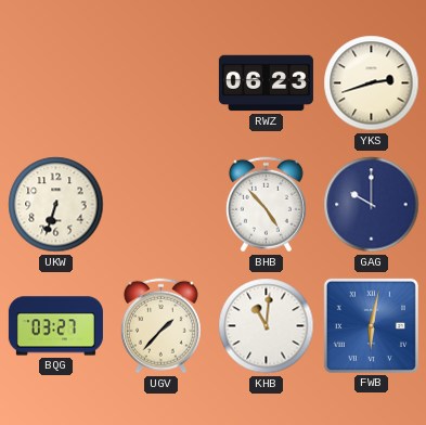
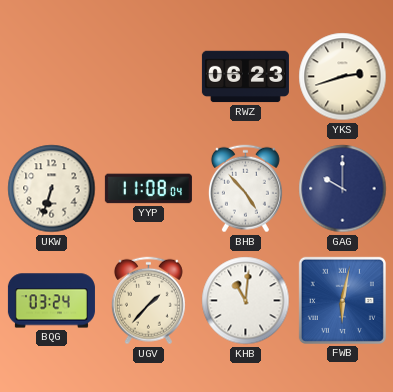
YYP: none -> 11:08 (148, 189)
BQG: 03:27 -> 03:24 (51, 301)
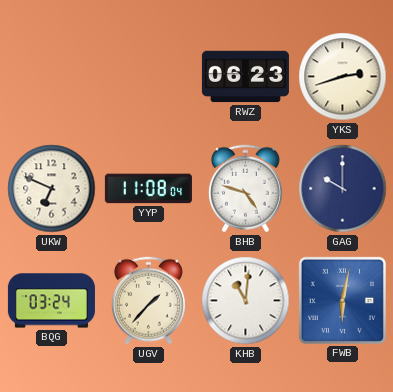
UKW: 6:33 -> 6:49 (52, 189)
BHB: 4:53 -> 4:48 (245, 189)
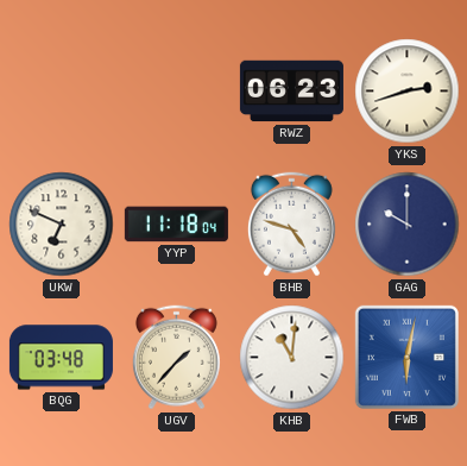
YYP: 11:08 -> 11:18 (176, 225)
BQG: 03:24 -> 03:48 (61, 358)
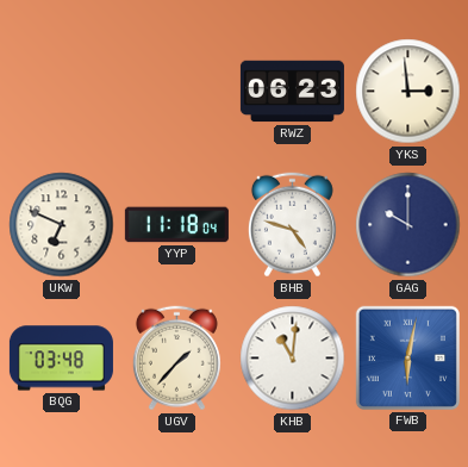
YKS: 2:42 -> 2:59 (408, 92)
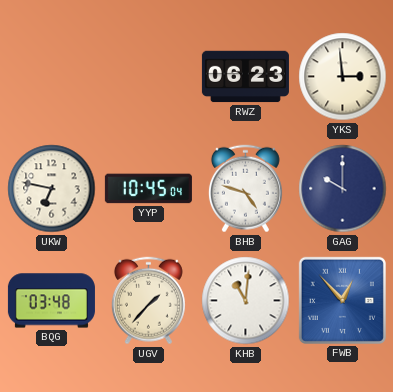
UKW: 6:49 -> 6:47 (52, 189)
YYP: 11:18 -> 10:45 (148, 189)
FWB: 6:02 -> 12:53 (342, 300)
